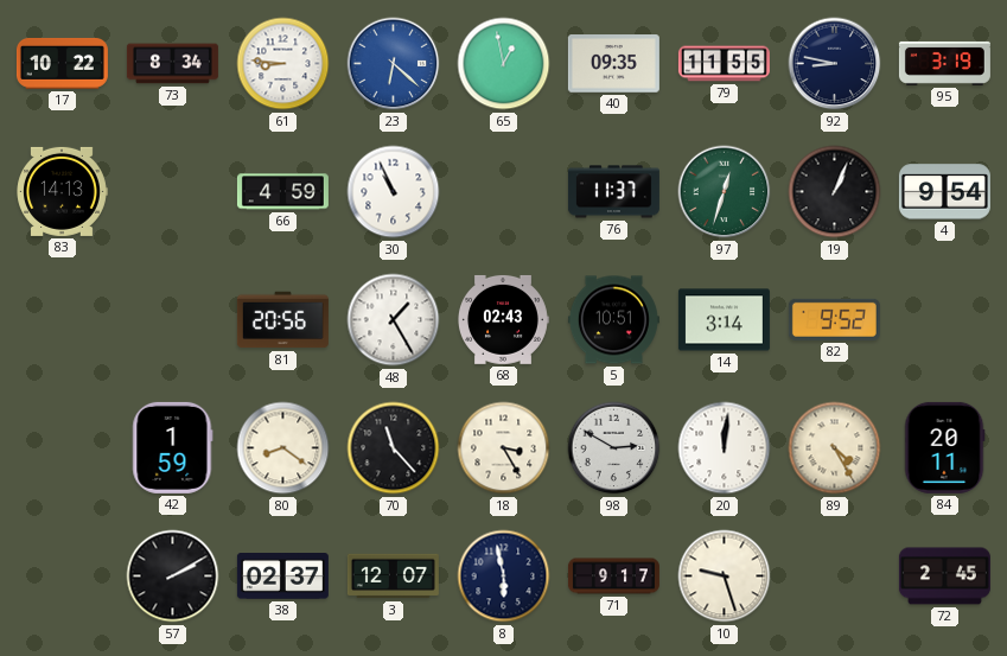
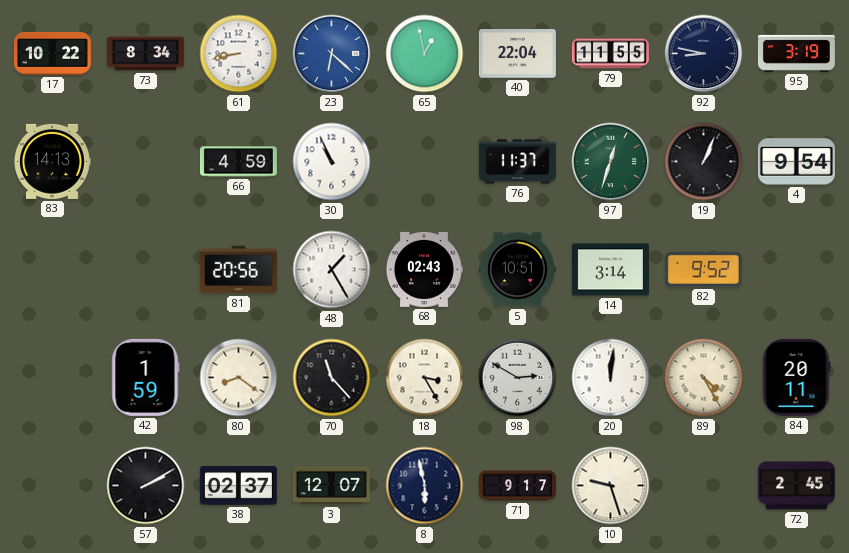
61: 8:46 -> 8:43 (239, 54)
40: 09:35 -> 22:04 (517, 54)
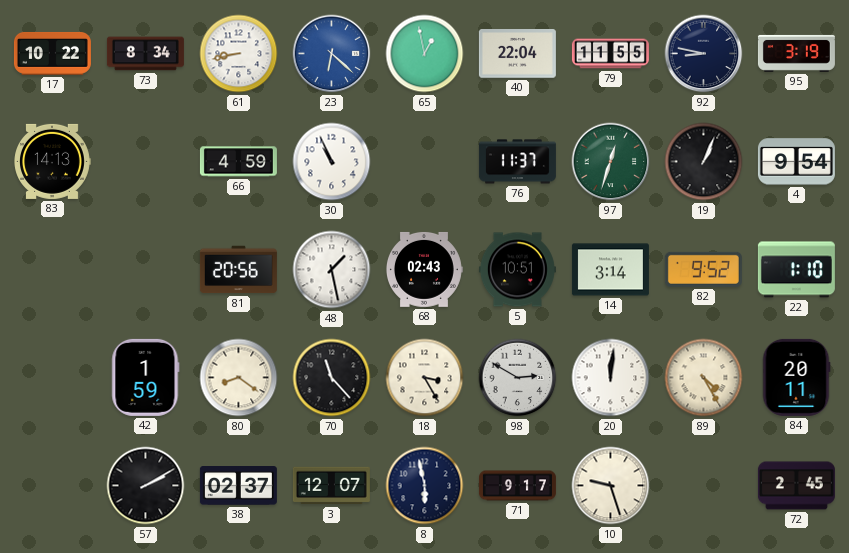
48: 1:25 -> 1:28 (332, 270)
22: none -> 1:10 (796, 270)
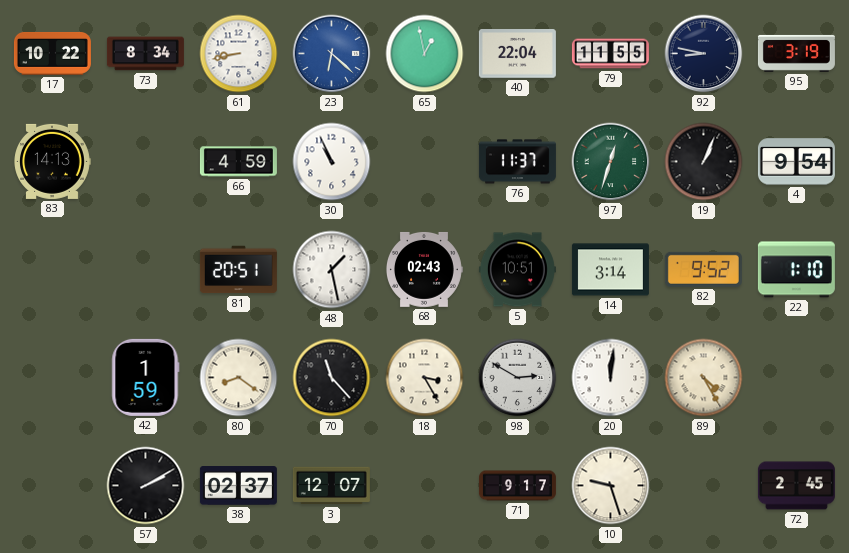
81: 20:56 -> 20:51 (238, 270)
84: 20:11 -> none (796, 377)
8: 5:58 -> none (425, 486)
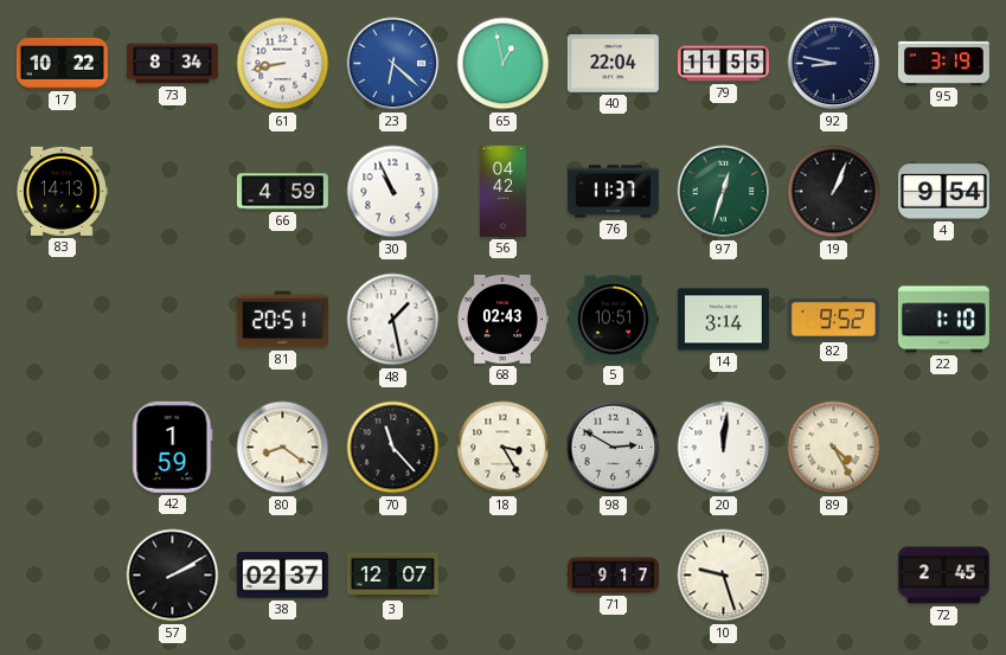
56: none -> 04:42 (502, 191)
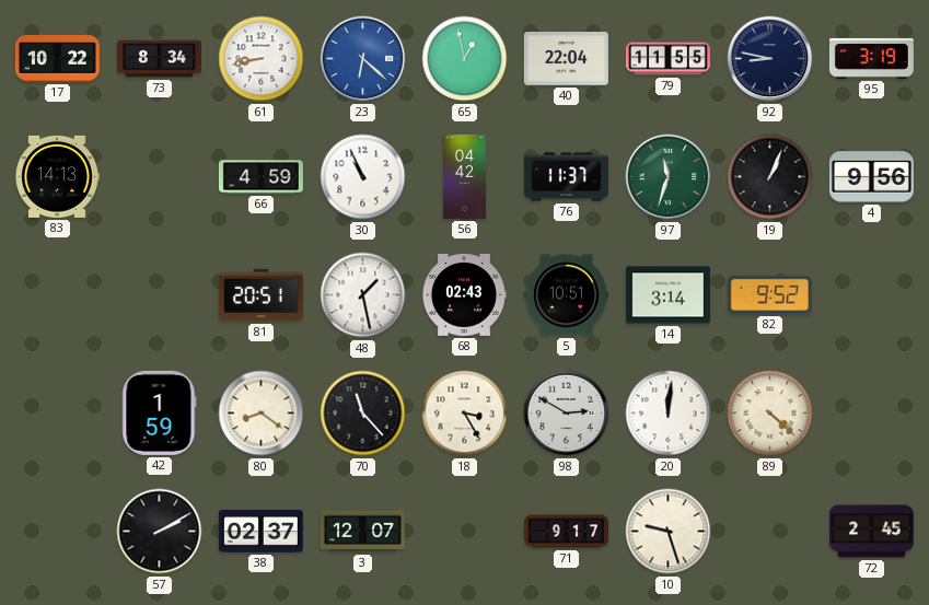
97: 12:33 -> 11:33 (669, 177)
4: 9:54 -> 9:56 (871, 177)
22: 1:10 -> none (943, 320)
89: 4:25 -> 4:22 (770, 414)
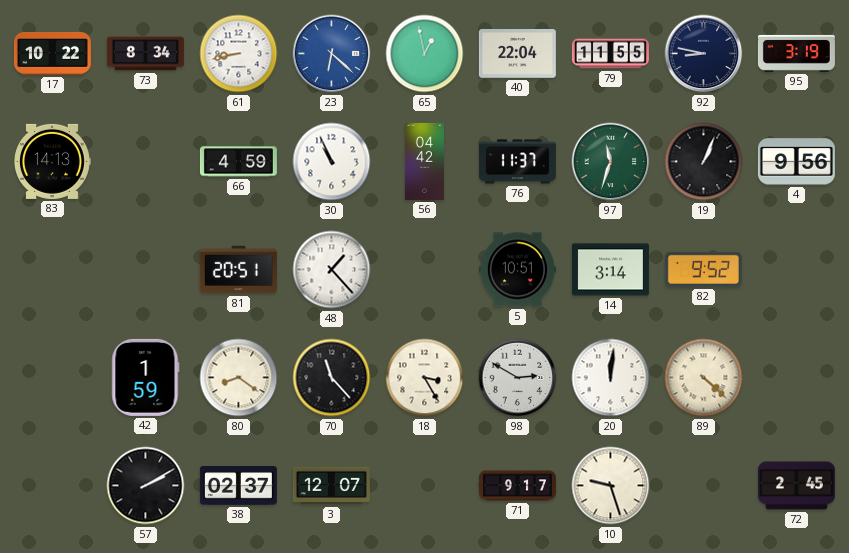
48: 1:28 -> 1:23 (332, 270)
68: 02:43 -> none (465, 294)
